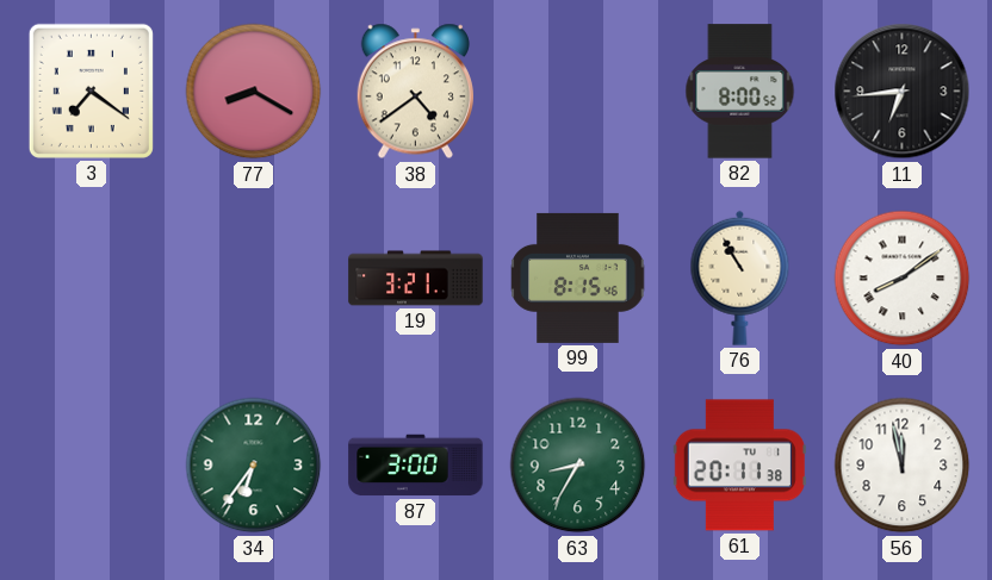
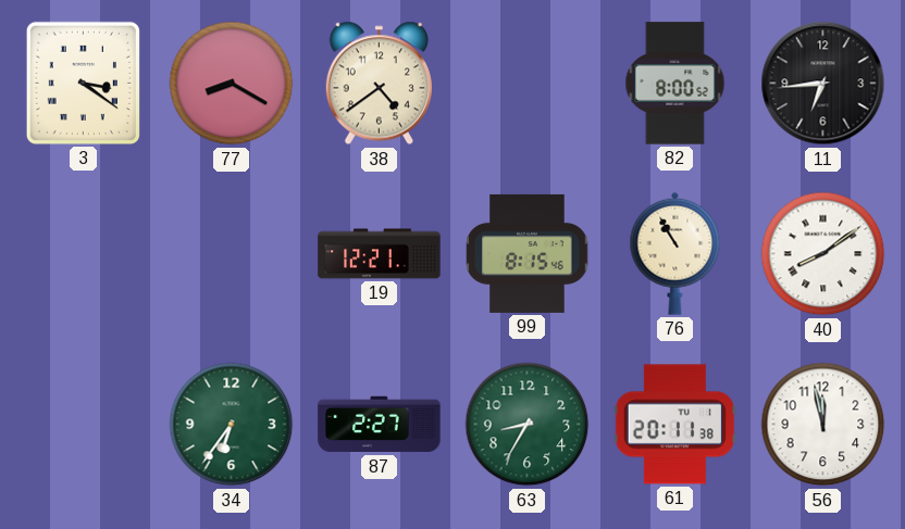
3: 7:21 -> 3:21 (83, 83)
19: 3:21 -> 12:21 (380, 254)
87: 3:00 -> 2:27 (380, 425)
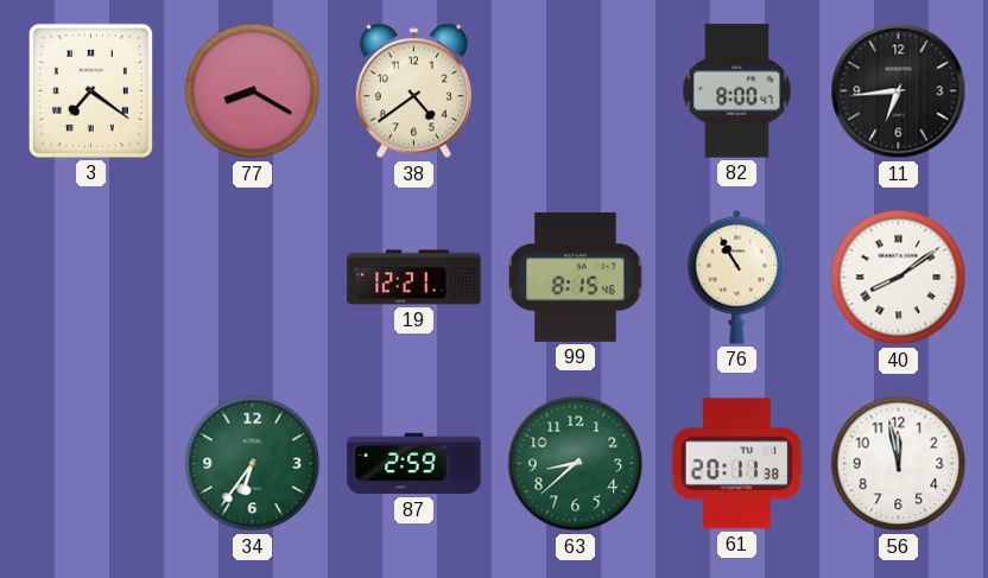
3: 3:21 -> 7:21 (90, 90)
82: 8:00:52 -> 8:00:47 (737, 91)
87: 2:27 -> 2:59 (414, 464)
63: 8:35 -> 8:38 (576, 464)
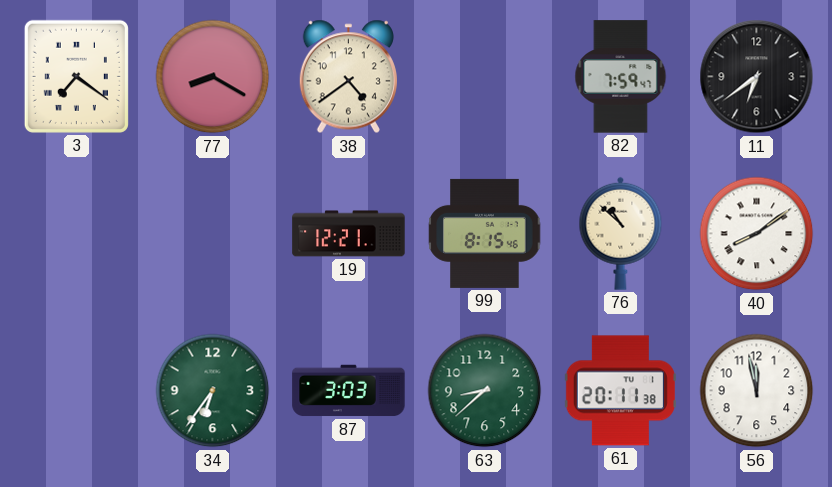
82: 8:00 -> 7:59 (621, 77)
11: 6:44 -> 6:39 (757, 77)
76: 10:55 -> 10:52 (621, 233)
87: 2:59 -> 3:03 (349, 391)
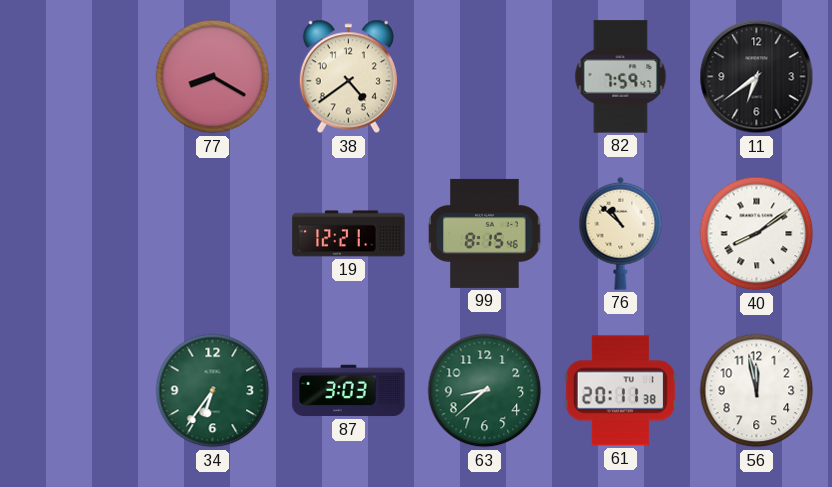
3: 7:21 -> none (76, 76)
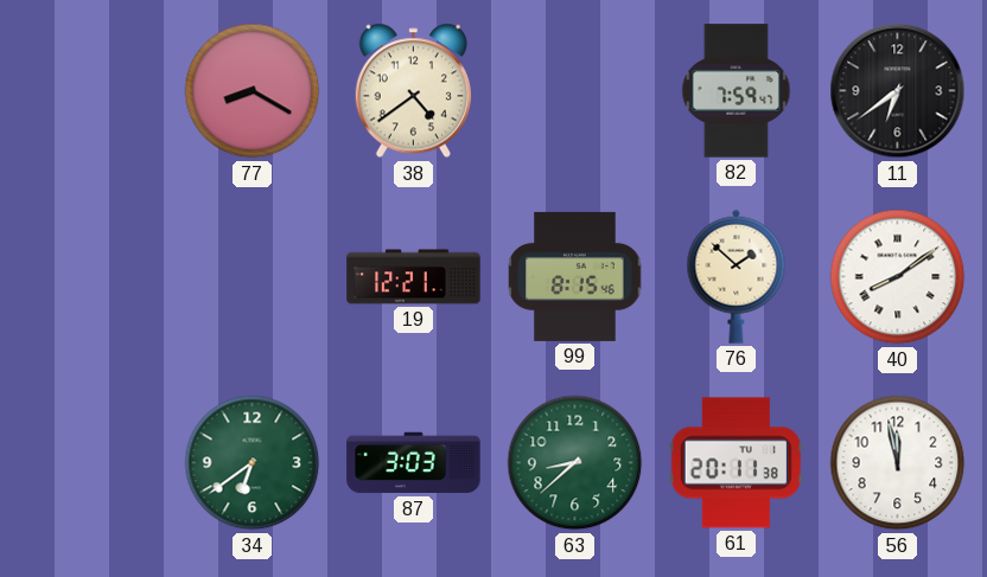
76: 10:52 -> 1:52 (737, 276)
34: 6:36 -> 6:39 (253, 463)
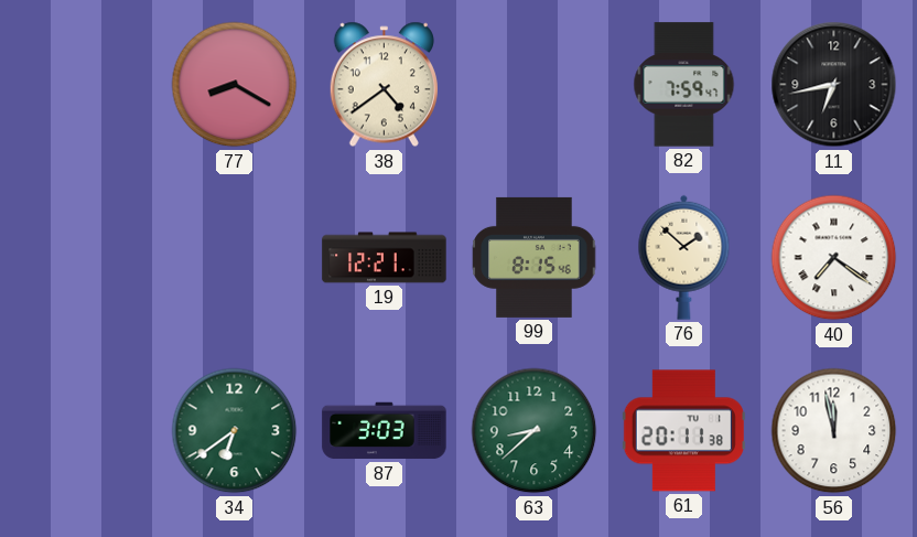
11: 6:39 -> 6:43 (834, 85)
40: 8:09 -> 7:21 (834, 258)
